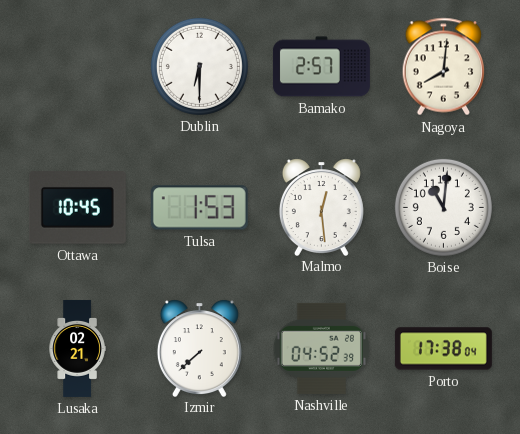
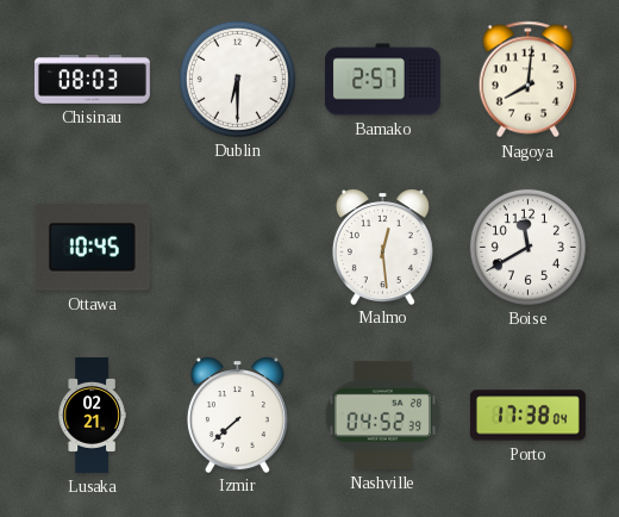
Chisinau: none -> 08:03 (92, 80)
Tulsa: 1:53 -> none (199, 208)
Boise: 11:01 -> 11:40 (527, 247)
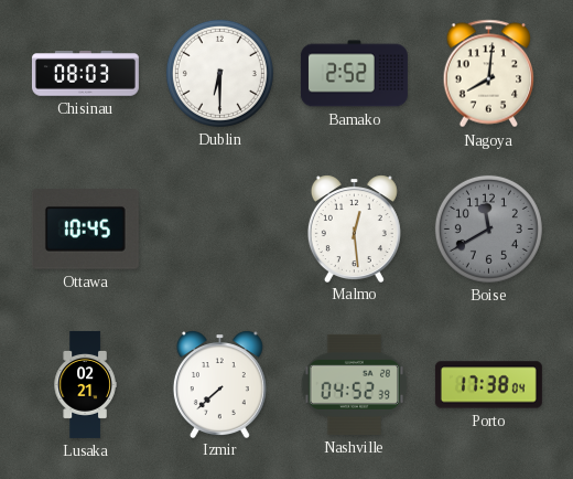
Bamako: 2:57 -> 2:52 (354, 74)
Boise dial: white -> grey (488, 228)
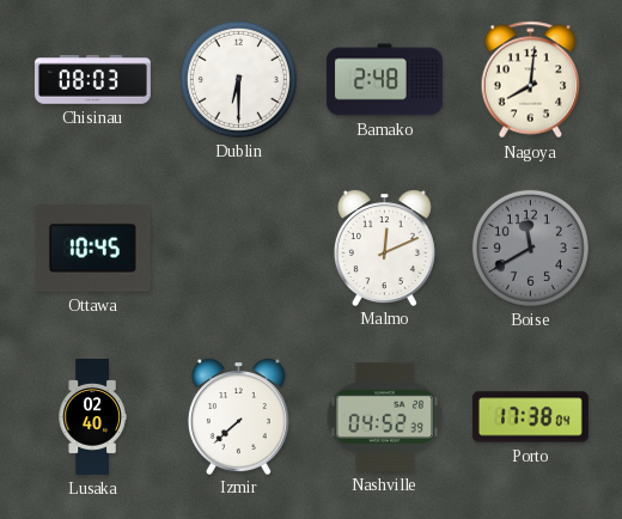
Bamako: 2:52 -> 2:48 (384, 80)
Malmo: 12:29 -> 12:11 (384, 248)
Lusaka: 02:21 -> 02:40 (92, 416)
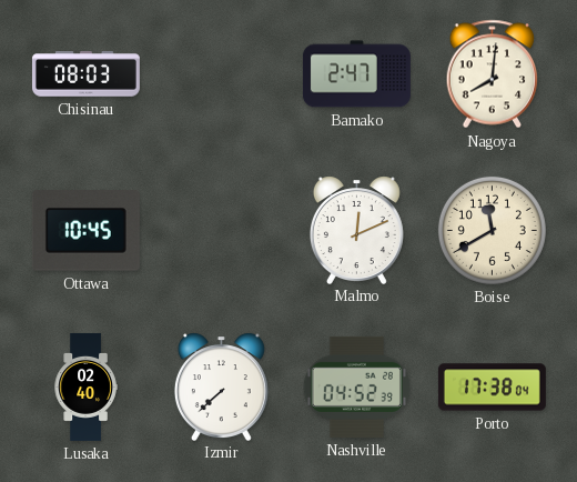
Dublin: 6:30 -> none (238, 79)
Bamako: 2:48 -> 2:47 (356, 74)
Boise dial: grey -> cream (492, 230)
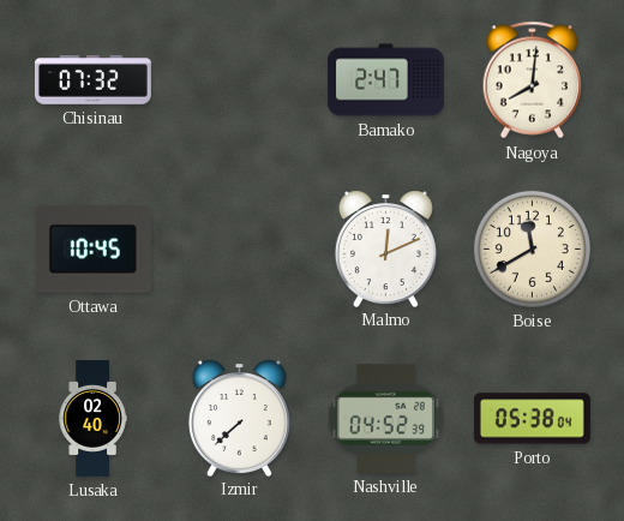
Chisinau: 08:03 -> 07:32 (92, 80)
Porto: 17:38 -> 05:38 (532, 419)
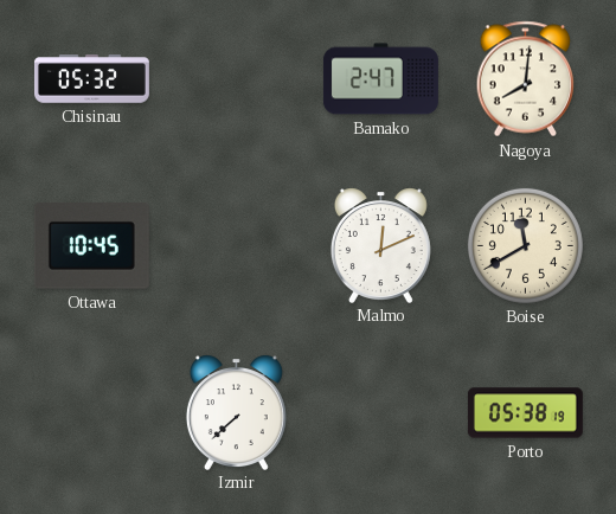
Chisinau: 07:32 -> 05:32 (91, 79)
Lusaka: 02:40 -> none (92, 418)
Nashville: 04:52 -> none (385, 418)
Porto: 05:38:04 -> 05:38:19 (525, 413)
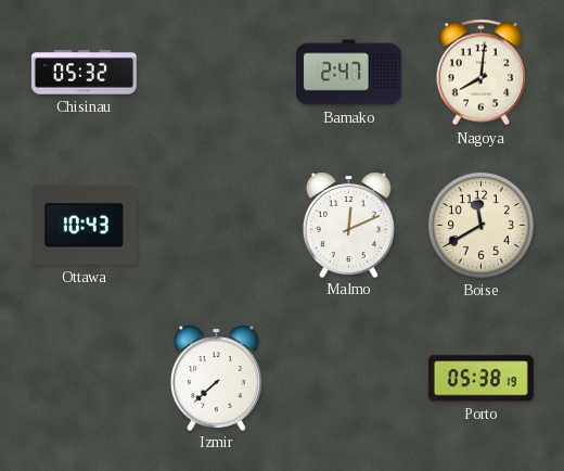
Ottawa: 10:45 -> 10:43 (84, 226)
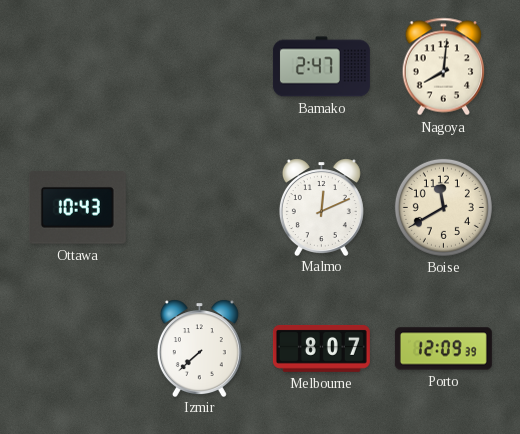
Chisinau: 05:32 -> none (84, 73)
Melbourne: none -> 8:07 (321, 348)
Porto: 05:38 -> 12:09 (443, 349)
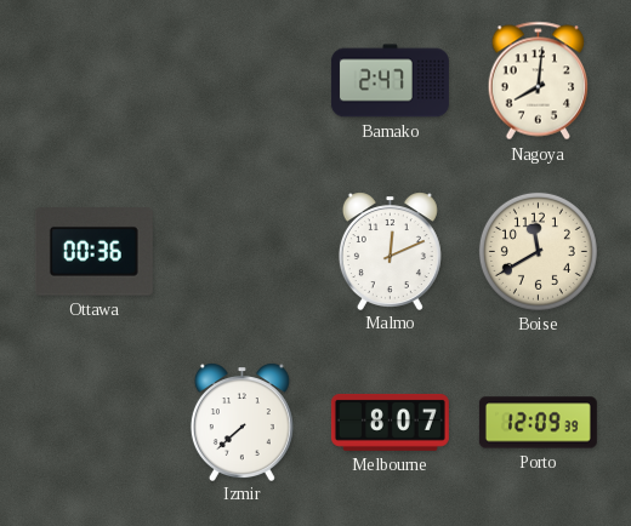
Ottawa: 10:43 -> 00:36 (93, 252)
